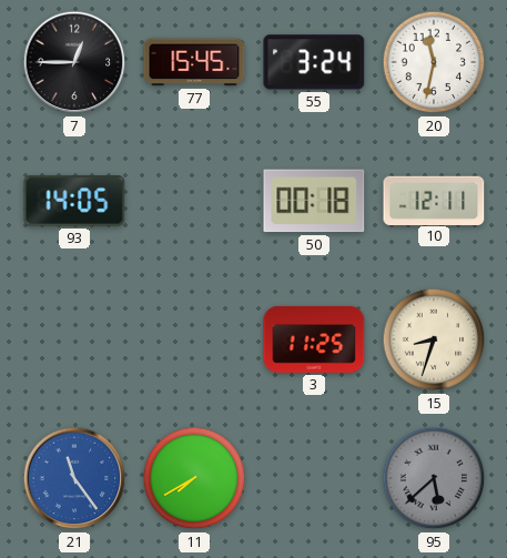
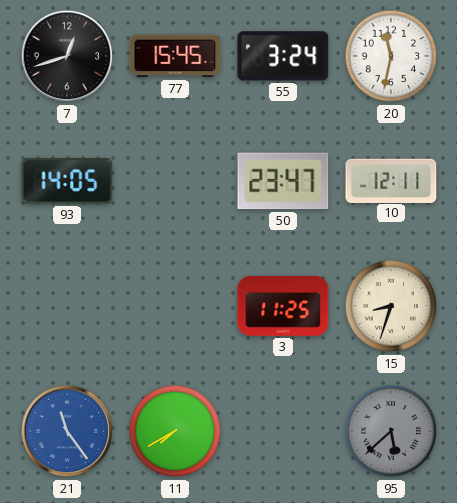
7: 12:45 -> 12:42 (67, 56)
50: 00:18 -> 23:47 (283, 181)
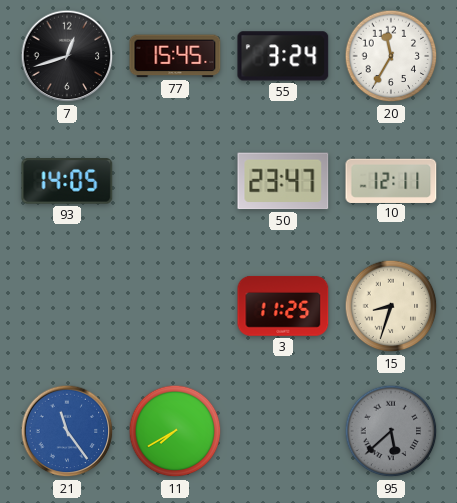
20: 11:32 -> 11:35 (391, 56)
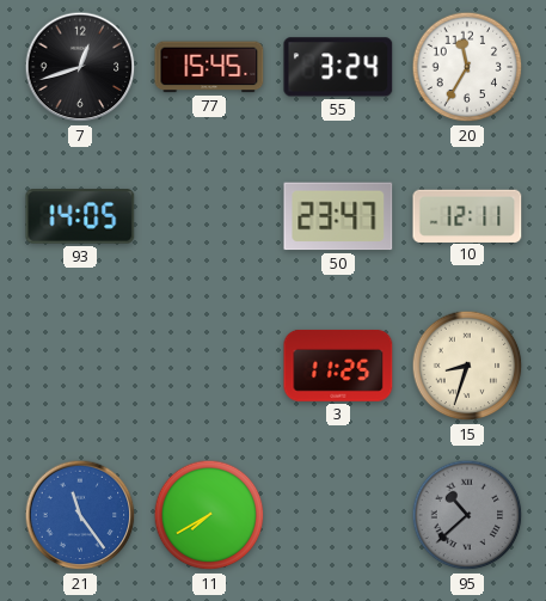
95: 5:38 -> 10:38 (467, 515)
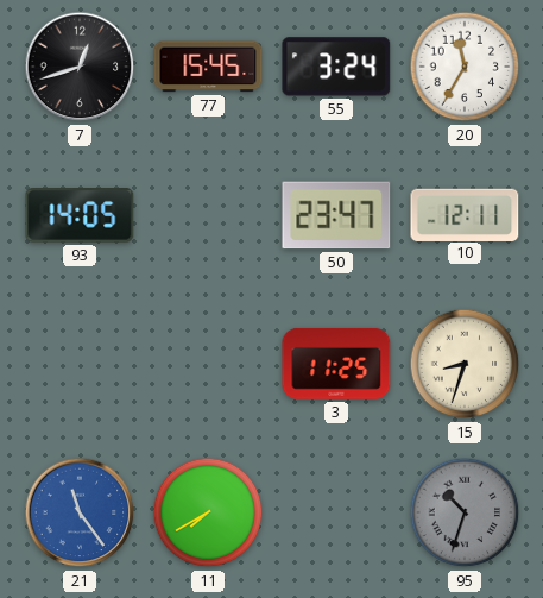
95: 10:38 -> 10:33 (465, 512)
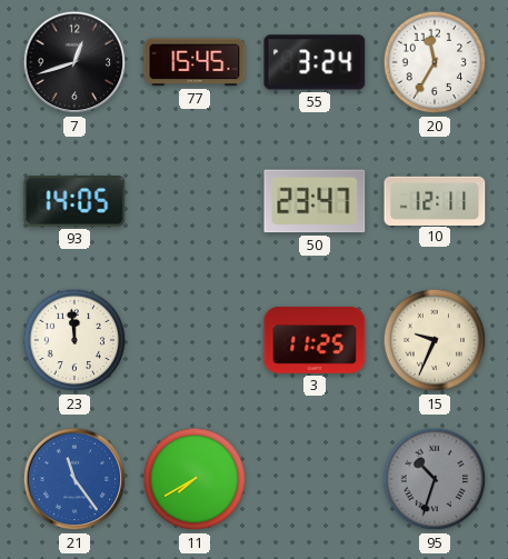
23: none -> 11:59 (74, 340)
15: 8:33 -> 9:34 (435, 340)
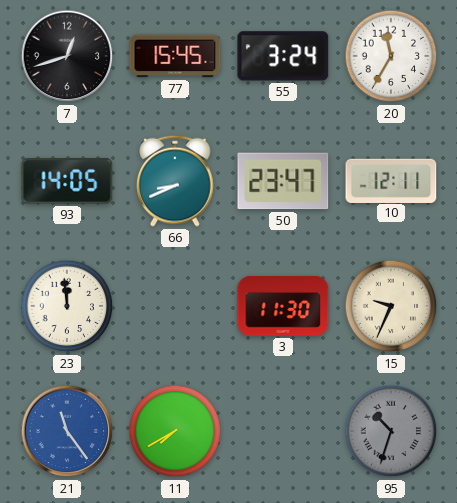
66: none -> 8:41 (175, 181)
3: 11:25 -> 11:30 (283, 306)
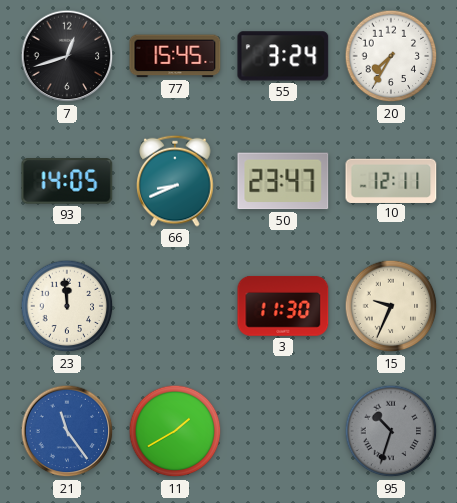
20: 11:35 -> 7:35 (391, 56)
11: 7:40 -> 1:40 (175, 431)
